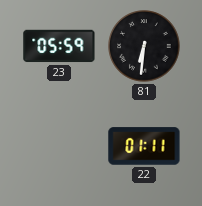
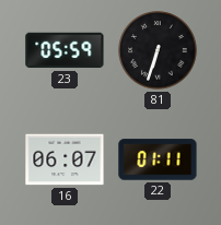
81: 6:31 -> 6:33 (158, 50)
16: none -> 06:07 (65, 159)
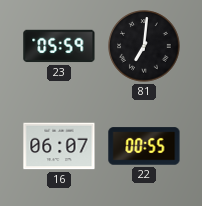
81: 6:33 -> 7:01 (144, 46)
22: 01:11 -> 00:55 (144, 146)
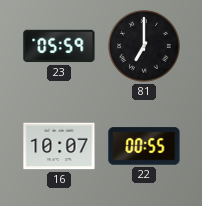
81: 7:01 -> 7:00 (144, 46)
16: 06:07 -> 10:07 (59, 146)
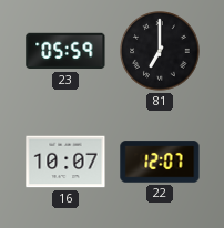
22: 00:55 -> 12:07 (160, 162)
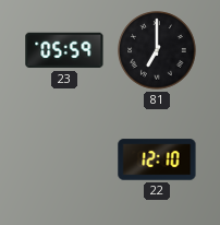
16: 10:07 -> none (65, 162)
22: 12:07 -> 12:10 (157, 159)
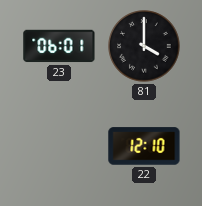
23: 05:59 -> 06:01 (59, 46)
81: 7:00 -> 4:00 (144, 46)
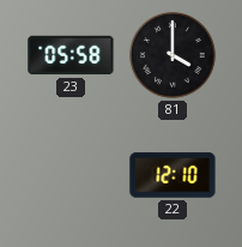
23: 06:01 -> 05:58 (71, 55)
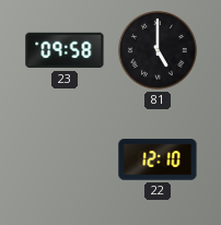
23: 05:58 -> 09:58 (65, 50)
81: 4:00 -> 5:00 (158, 50)
